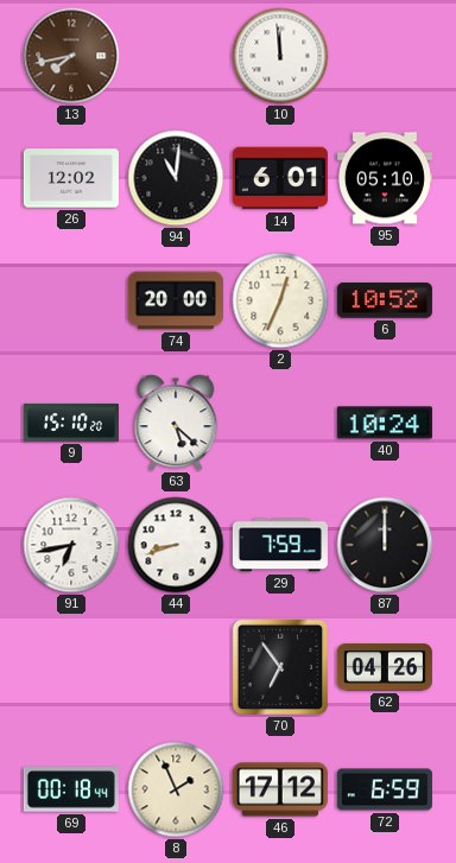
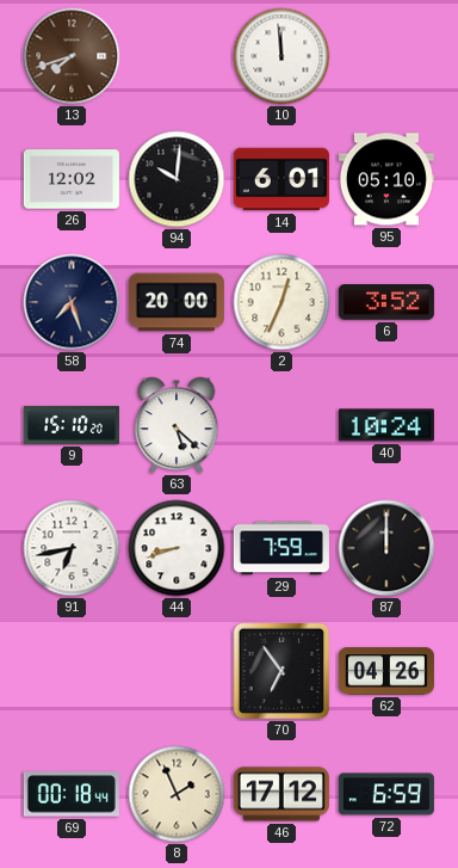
13: 7:43 -> 7:42 (72, 56)
94: 11:01 -> 10:01 (177, 179)
58: none -> 7:27 (72, 302)
6: 10:52 -> 3:52 (386, 302)
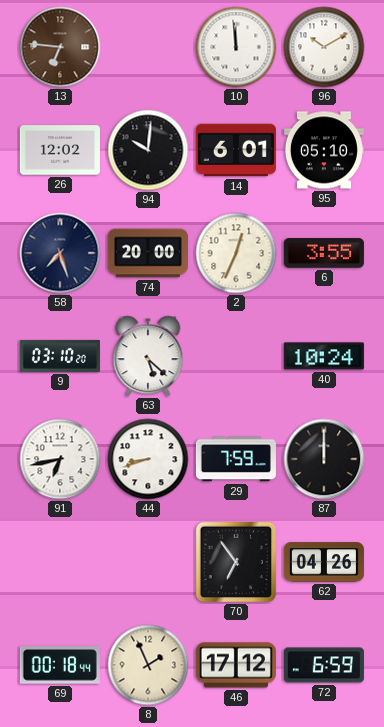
13: 7:42 -> 6:46 (60, 47)
96: none -> 10:10 (324, 47)
6: 3:52 -> 3:55 (324, 253)
9: 15:10 -> 03:10 (60, 356)
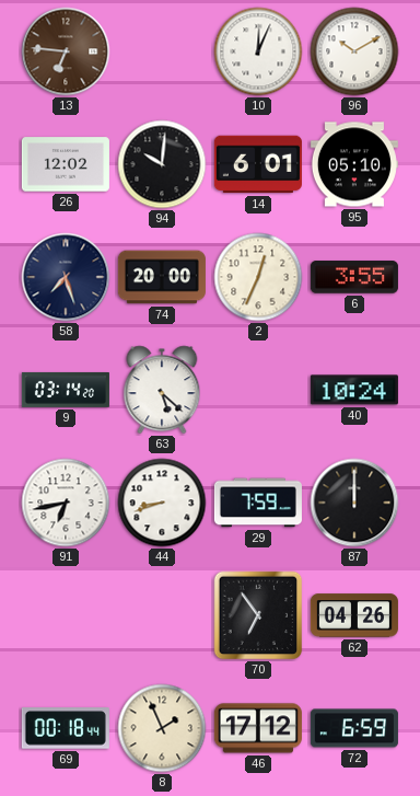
10: 11:59 -> 12:04 (258, 51)
9: 03:10 -> 03:14 (66, 390)
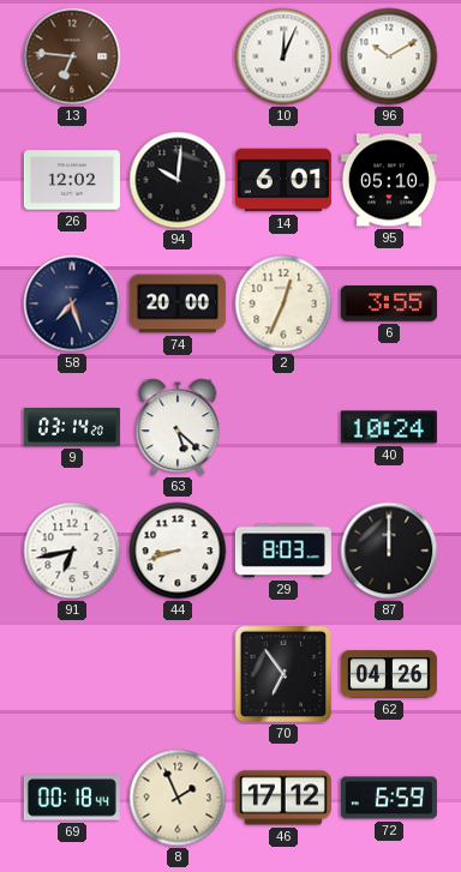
29: 7:59 -> 8:03 (283, 551)
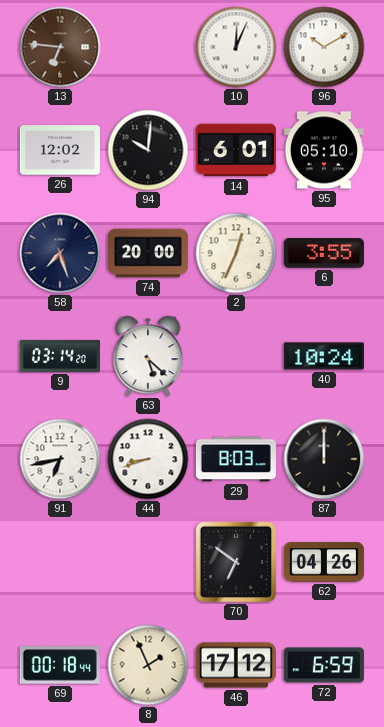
70: 6:54 -> 6:51 (236, 562)
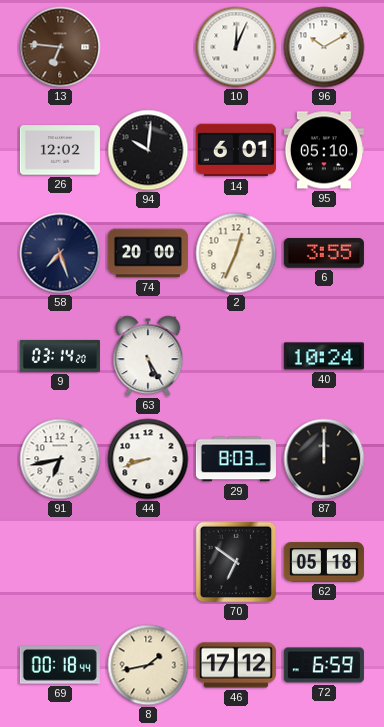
63: 5:22 -> 5:25 (148, 356)
62: 04:26 -> 05:18 (324, 562)
8: 1:56 -> 1:43 (148, 665)
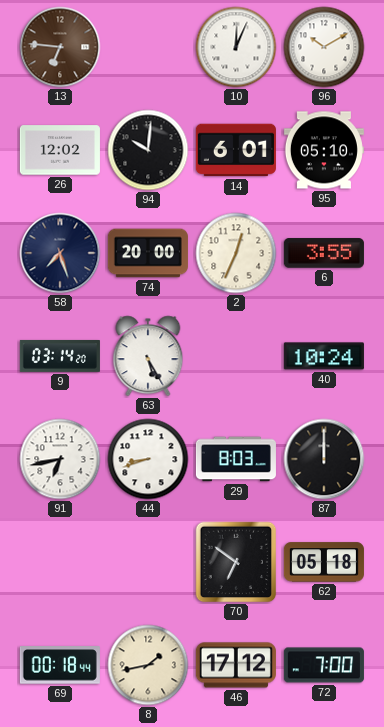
72: 6:59 -> 7:00 (324, 665)
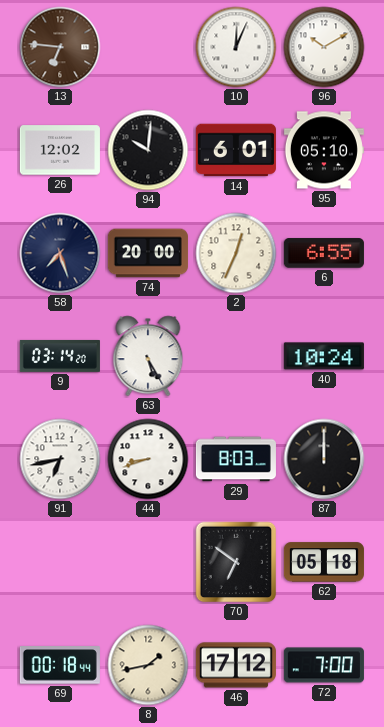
6: 3:55 -> 6:55 (324, 253)
